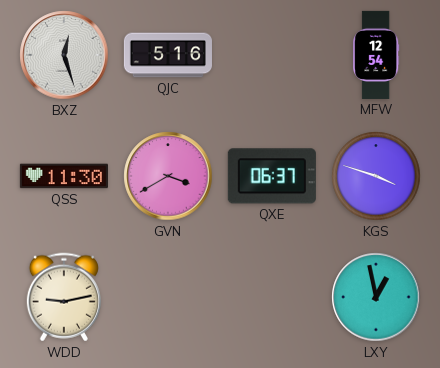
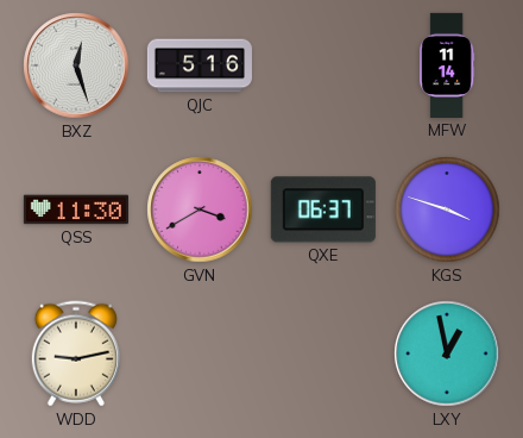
MFW: 12:54 -> 11:14 (447, 65)
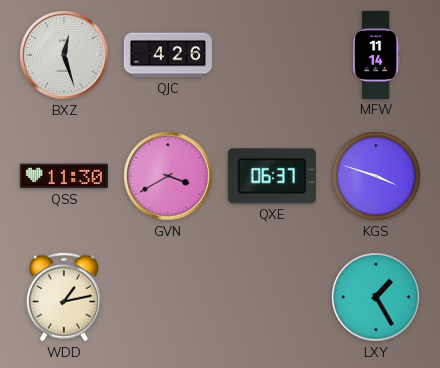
QJC: 5:16 -> 4:26 (168, 55)
WDD: 9:13 -> 1:13 (64, 297)
LXY: 12:58 -> 1:25 (376, 297)
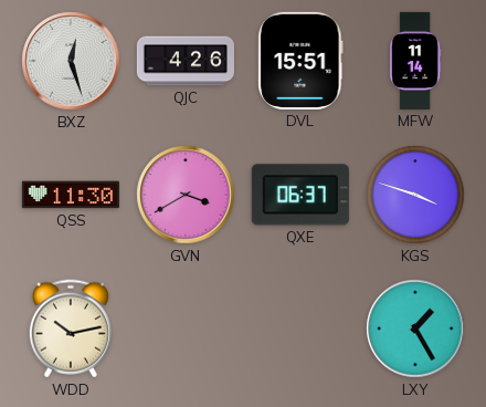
DVL: none -> 15:51 (300, 61)
WDD: 1:13 -> 10:13 (71, 328)
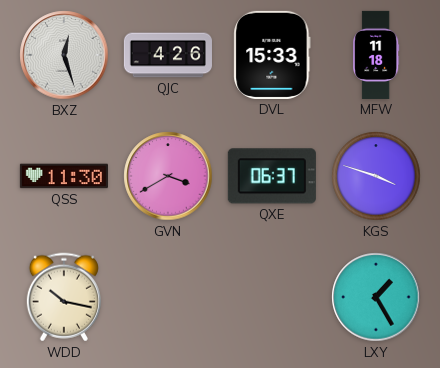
DVL: 15:51 -> 15:33 (272, 55)
MFW: 11:14 -> 11:18 (376, 55)
WDD: 10:13 -> 10:17 (64, 297)
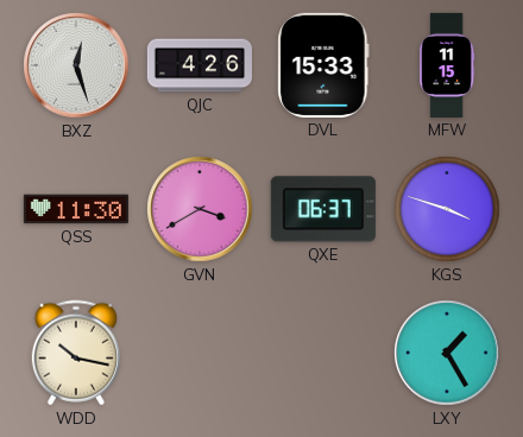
MFW: 11:18 -> 11:15 (447, 65)
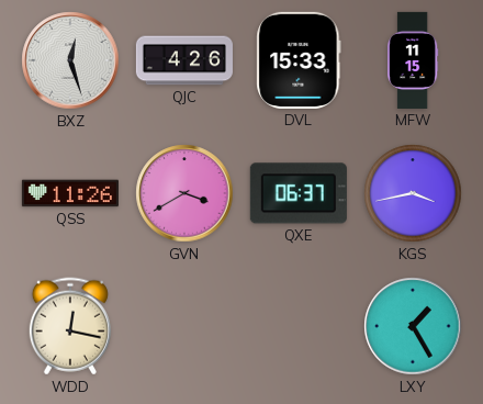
QSS: 11:30 -> 11:26 (70, 193)
KGS: 3:48 -> 3:43 (413, 193)
WDD: 10:17 -> 12:17 (70, 326)
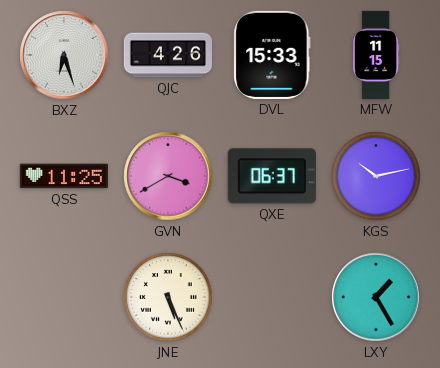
BXZ: 12:27 -> 6:27 (64, 55)
QSS: 11:26 -> 11:25 (64, 176)
KGS: 3:43 -> 10:13 (376, 176)
WDD: 12:17 -> none (70, 326)
JNE: none -> 5:26 (168, 297)
